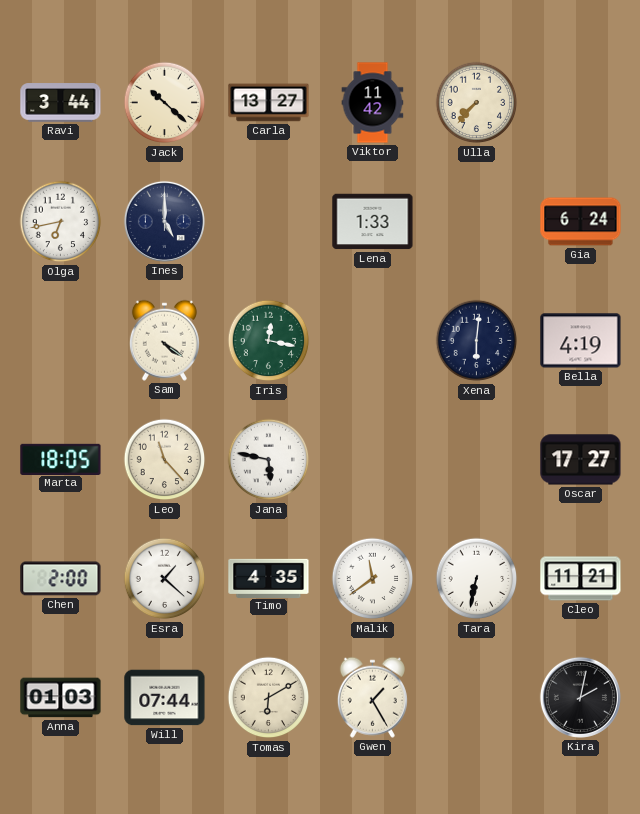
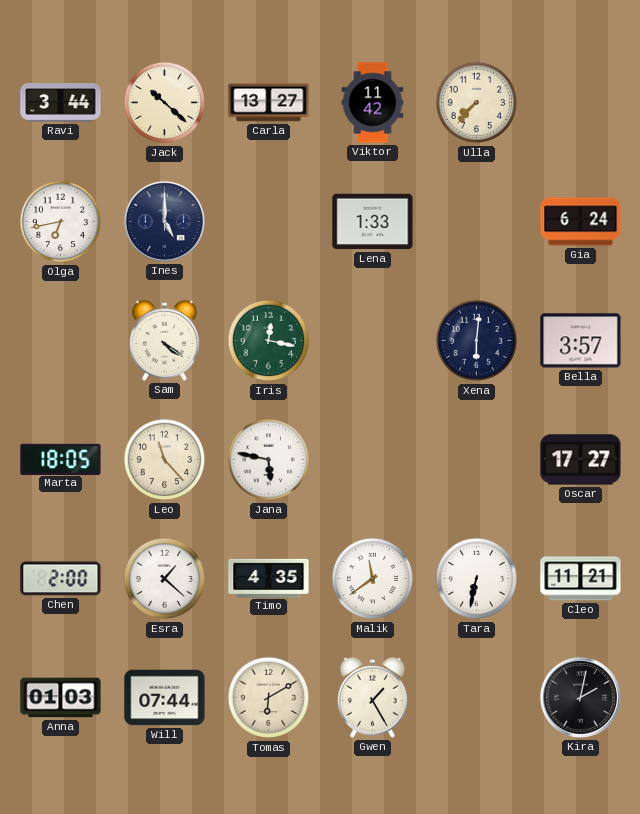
Bella: 4:19 -> 3:57 (581, 341)
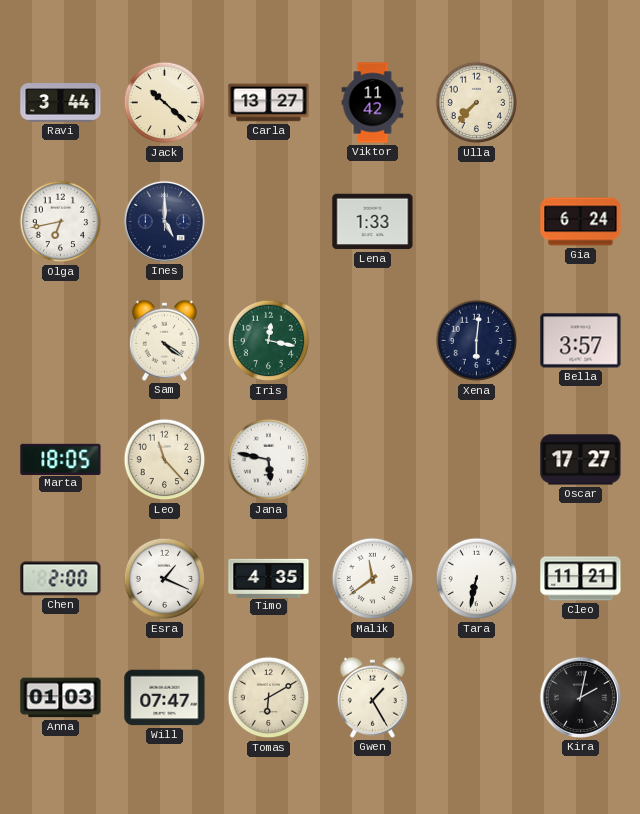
Esra: 1:22 -> 1:19 (165, 579)
Will: 07:44 -> 07:47 (165, 698)
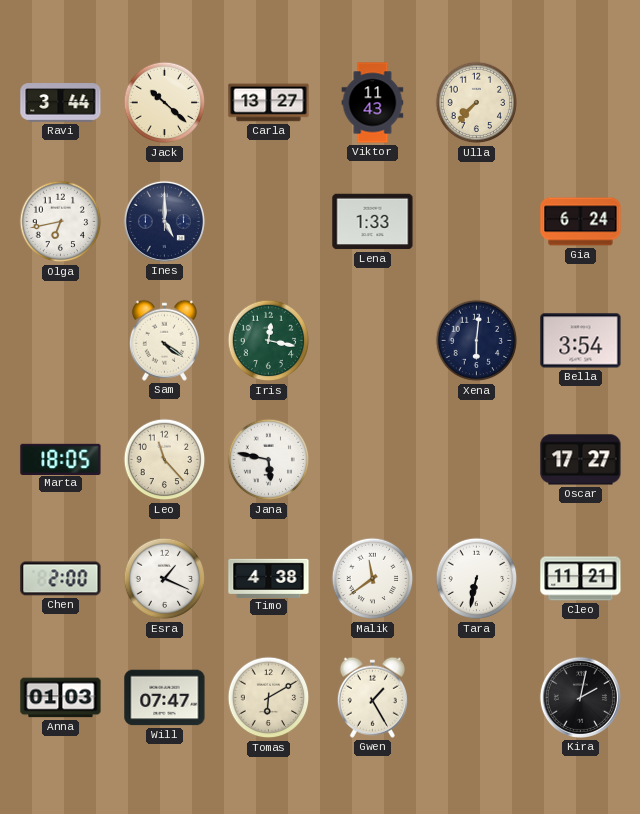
Viktor: 11:42 -> 11:43 (373, 103)
Bella: 3:57 -> 3:54 (581, 341)
Timo: 4:35 -> 4:38 (269, 578)
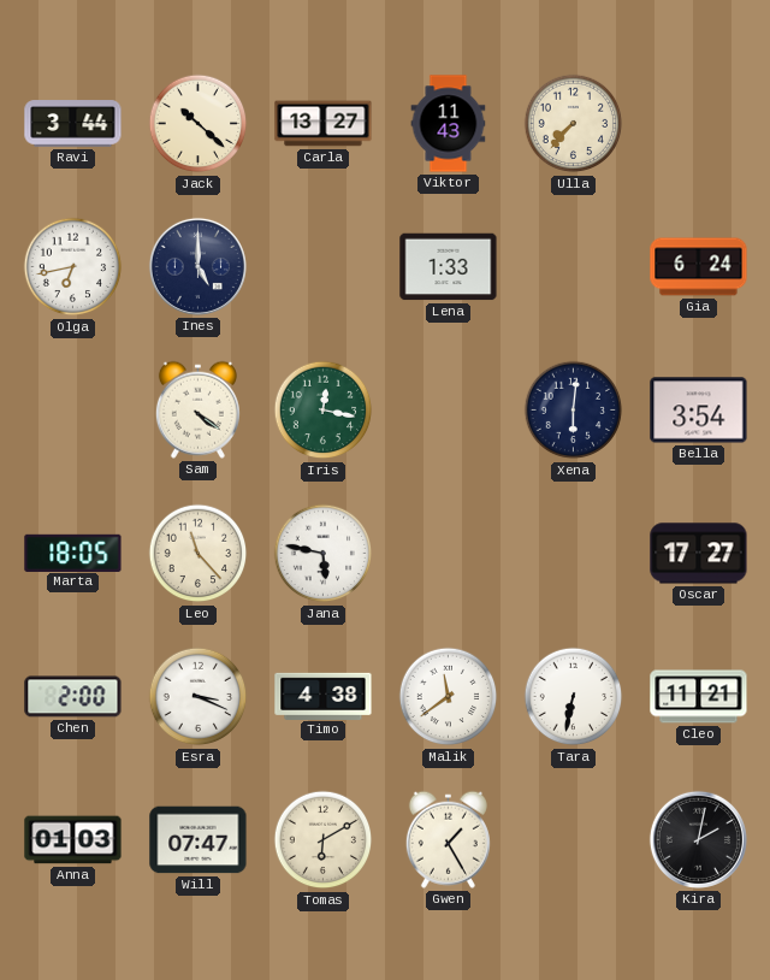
Esra: 1:19 -> 3:19 (199, 697)
